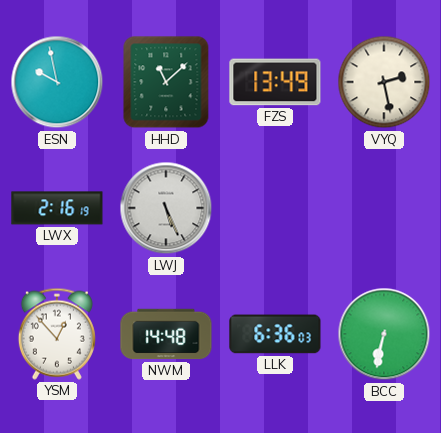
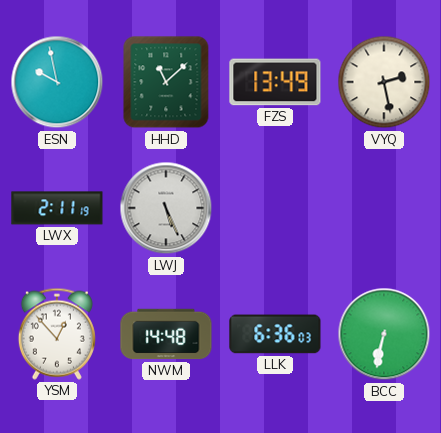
LWX: 2:16 -> 2:11 (57, 208)
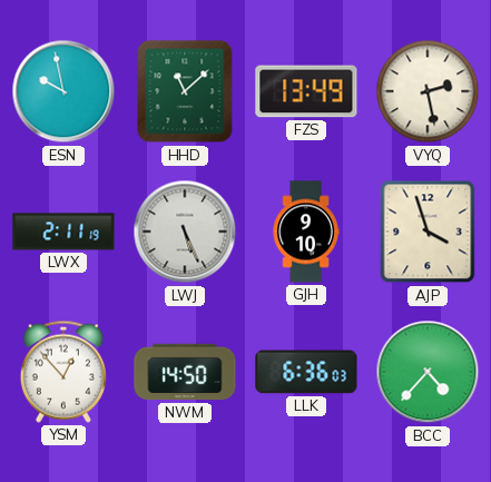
GJH: none -> 9:10 (306, 232)
AJP: none -> 3:57 (428, 232)
NWM: 14:48 -> 14:50 (185, 372)
BCC: 6:32 -> 4:37 (428, 372)
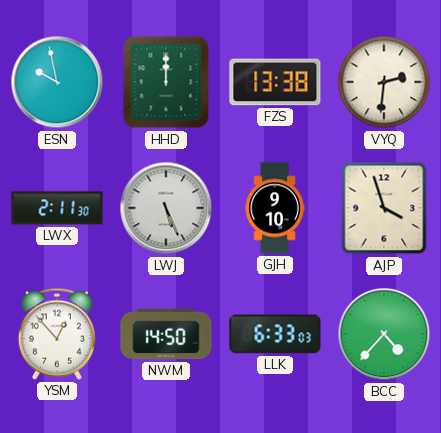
HHD: 11:08 -> 12:00 (166, 82)
FZS: 13:49 -> 13:38 (275, 82)
VYQ: 2:28 -> 2:31 (384, 82)
LWX: 2:11:19 -> 2:11:30 (57, 208)
LLK: 6:36 -> 6:33 (275, 334)
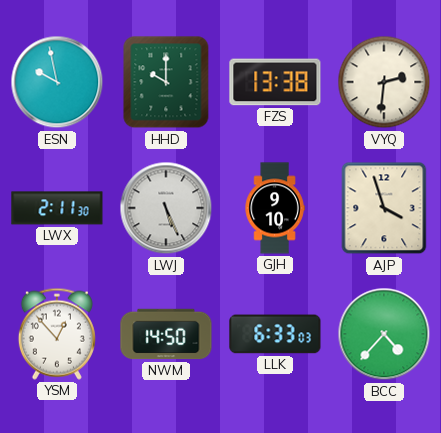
HHD: 12:00 -> 10:00 (166, 82)
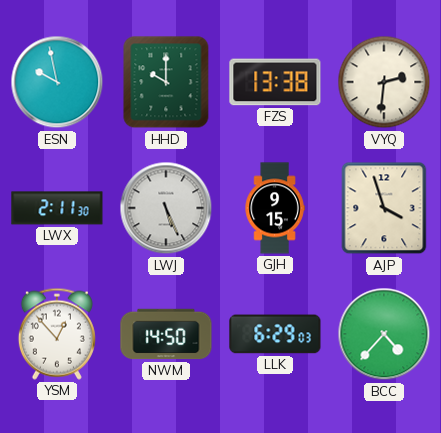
GJH: 9:10 -> 9:15 (275, 208)
LLK: 6:33 -> 6:29 (275, 334)
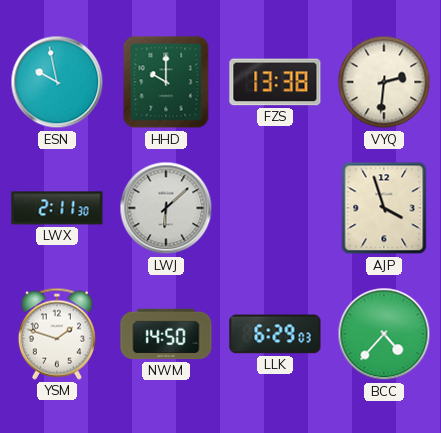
LWJ: 5:26 -> 6:08 (166, 208)
GJH: 9:15 -> none (275, 208)
YSM: 12:53 -> 1:48 (57, 334)
